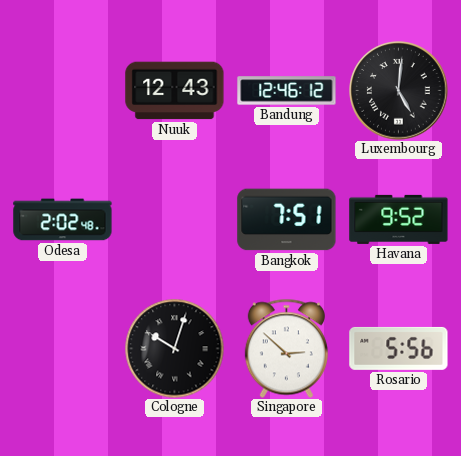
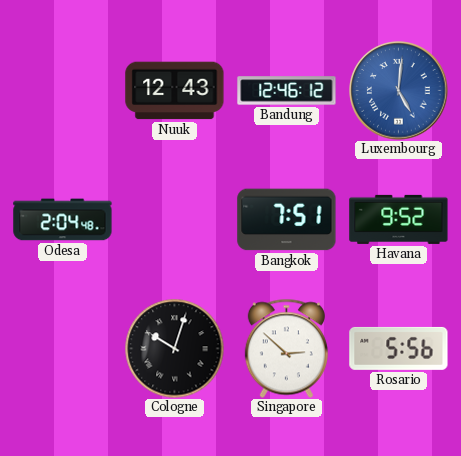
Luxembourg dial: black -> blue (399, 91)
Odesa: 2:02 -> 2:04 (63, 220)
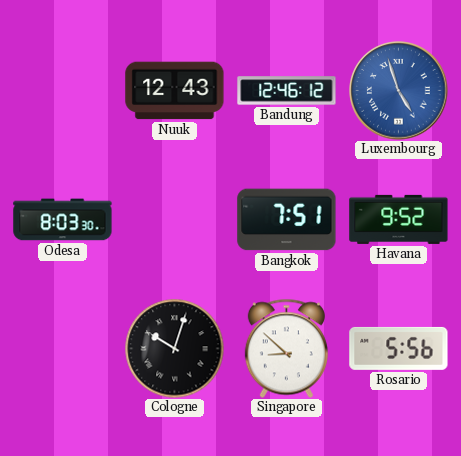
Luxembourg: 5:01 -> 4:57 (399, 91)
Odesa: 2:04 -> 8:03 (63, 220)
Singapore: 2:52 -> 8:52 (286, 348)
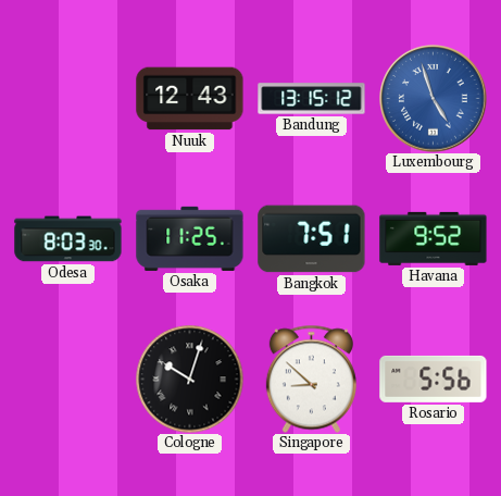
Bandung: 12:46 -> 13:15 (312, 99)
Osaka: none -> 11:25 (190, 238)
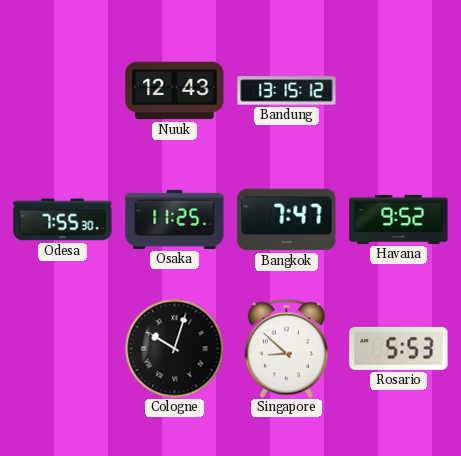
Luxembourg: 4:57 -> none (434, 99)
Odesa: 8:03 -> 7:55 (63, 220)
Bangkok: 7:51 -> 7:47 (287, 220)
Rosario: 5:56 -> 5:53 (399, 348)
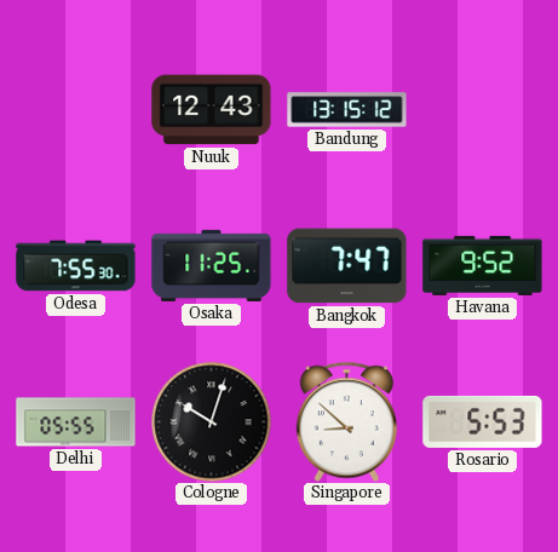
Delhi: none -> 05:55 (76, 422)
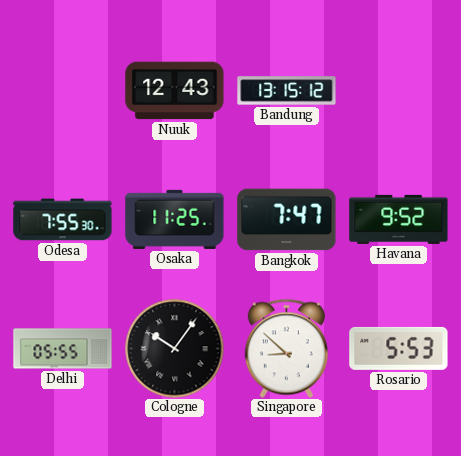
Cologne: 10:03 -> 10:06 (175, 349)
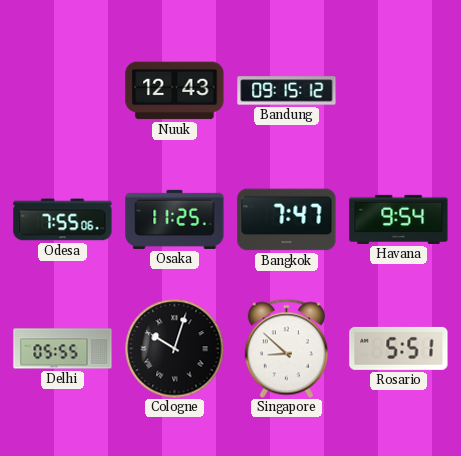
Bandung: 13:15 -> 09:15 (287, 91)
Odesa: 7:55:30 -> 7:55:06 (63, 220)
Havana: 9:52 -> 9:54 (399, 219)
Cologne: 10:06 -> 10:03 (175, 349)
Rosario: 5:53 -> 5:51 (399, 348)
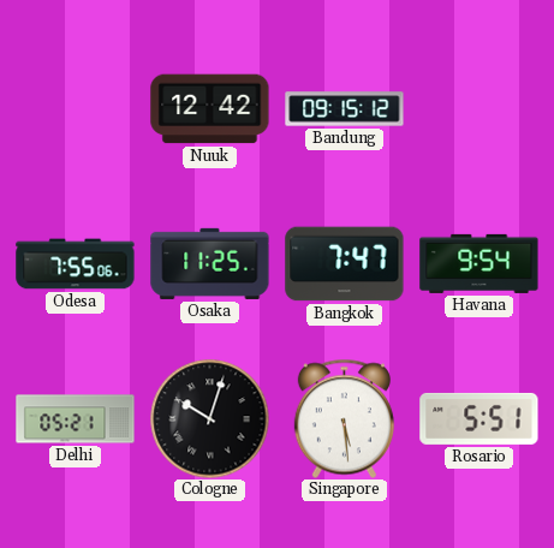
Nuuk: 12:43 -> 12:42 (210, 109)
Delhi: 05:55 -> 05:21 (76, 419)
Singapore: 8:52 -> 5:29 (344, 418)
